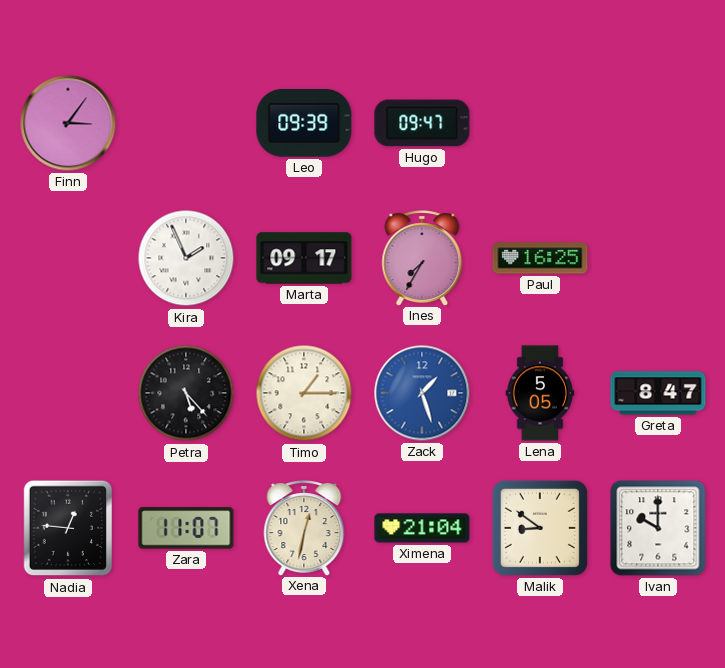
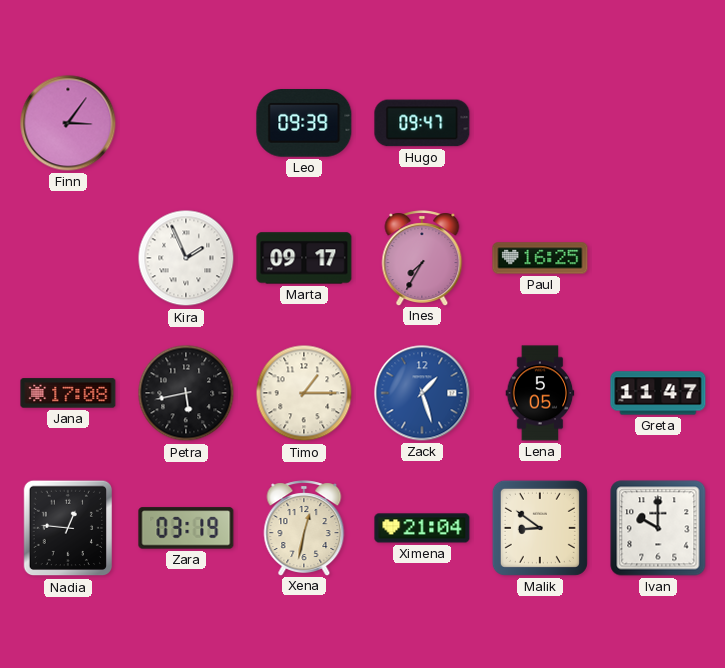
Jana: none -> 17:08 (68, 393)
Petra: 5:23 -> 5:43 (186, 393)
Greta: 8:47 -> 11:47 (658, 393)
Zara: 11:07 -> 03:19 (186, 528)
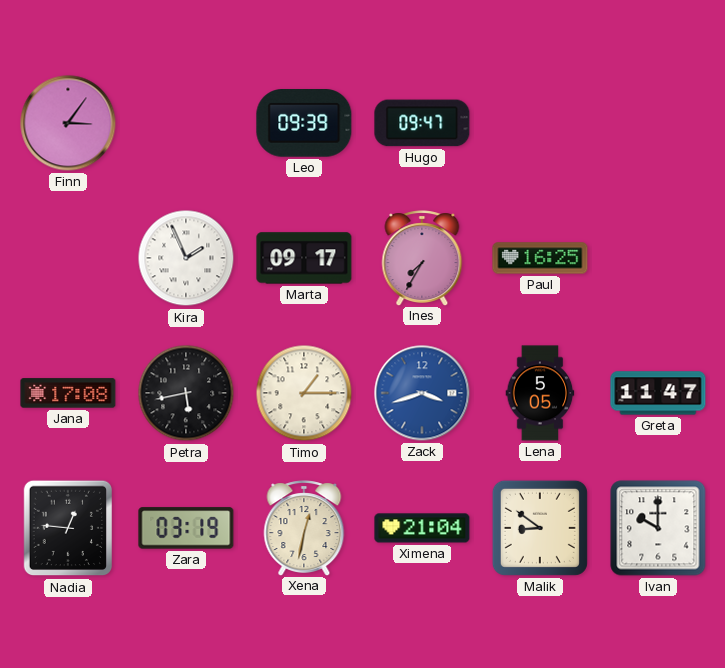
Zack: 1:27 -> 3:42 (422, 393)
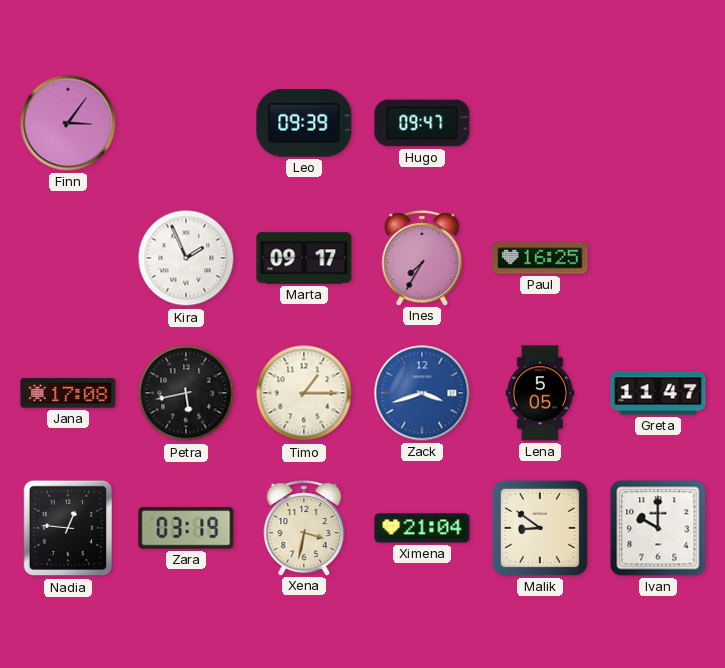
Xena: 12:32 -> 3:32 (304, 528)
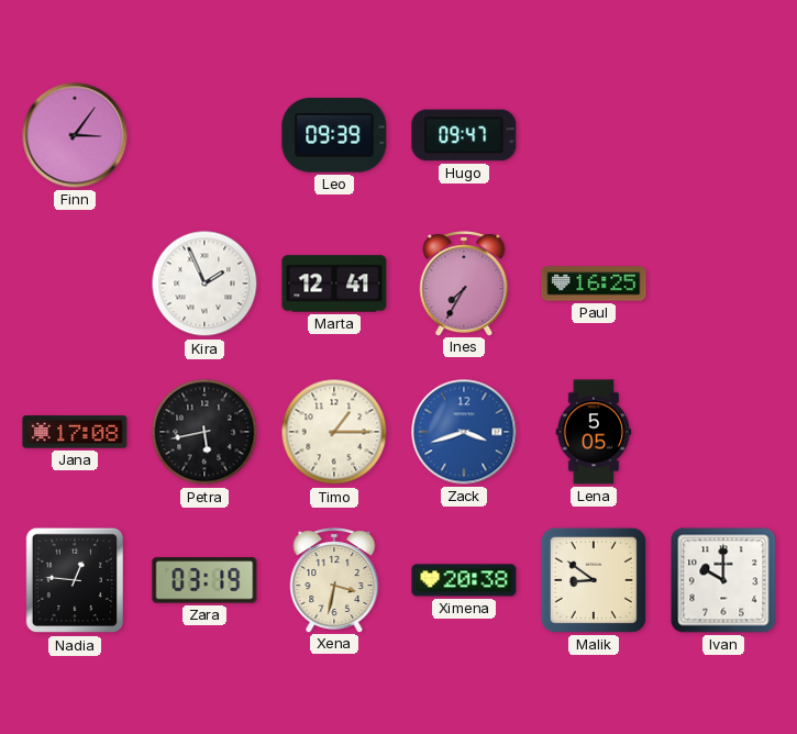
Marta: 09:17 -> 12:41 (334, 283)
Greta: 11:47 -> none (658, 393)
Ximena: 21:04 -> 20:38 (464, 580)
